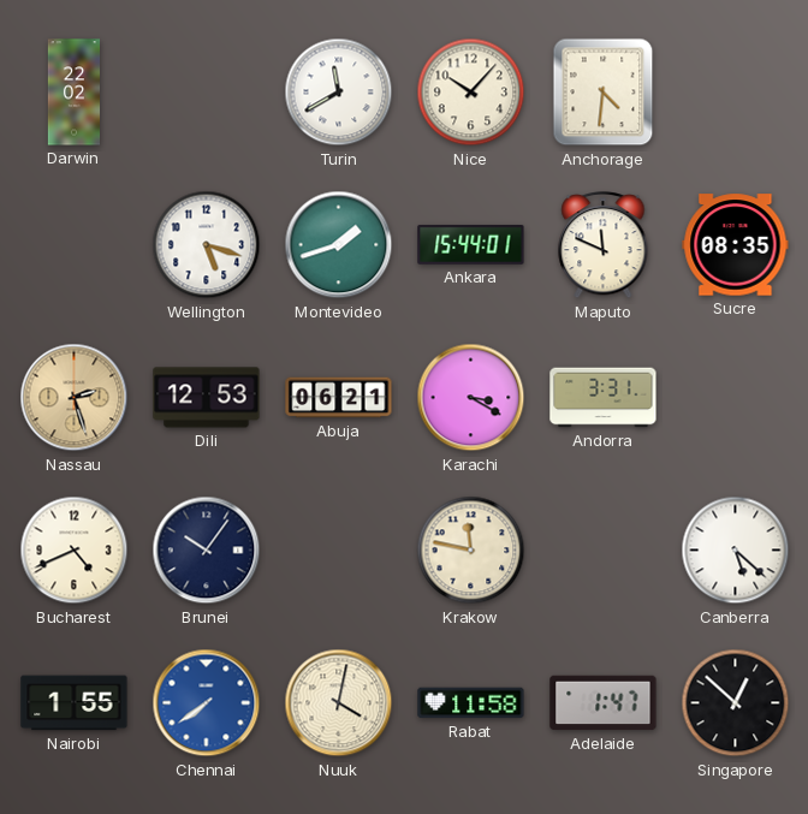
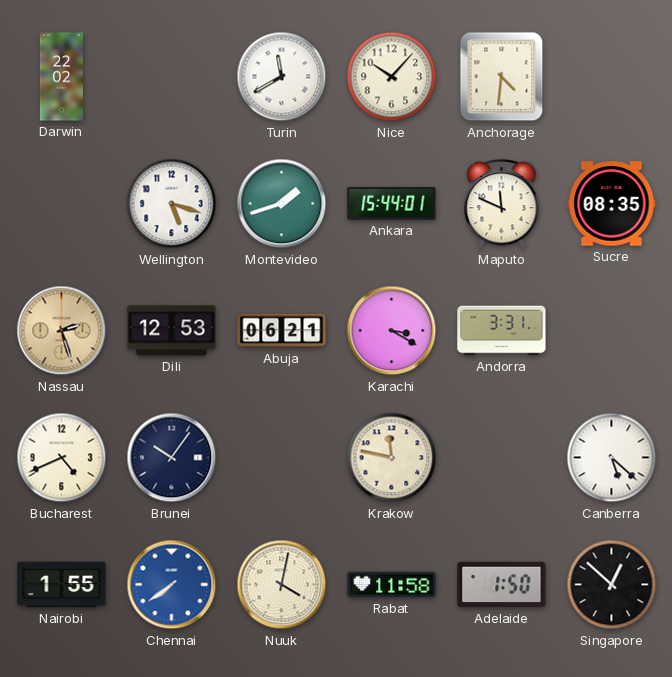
Adelaide: 1:47 -> 1:50 (502, 585)
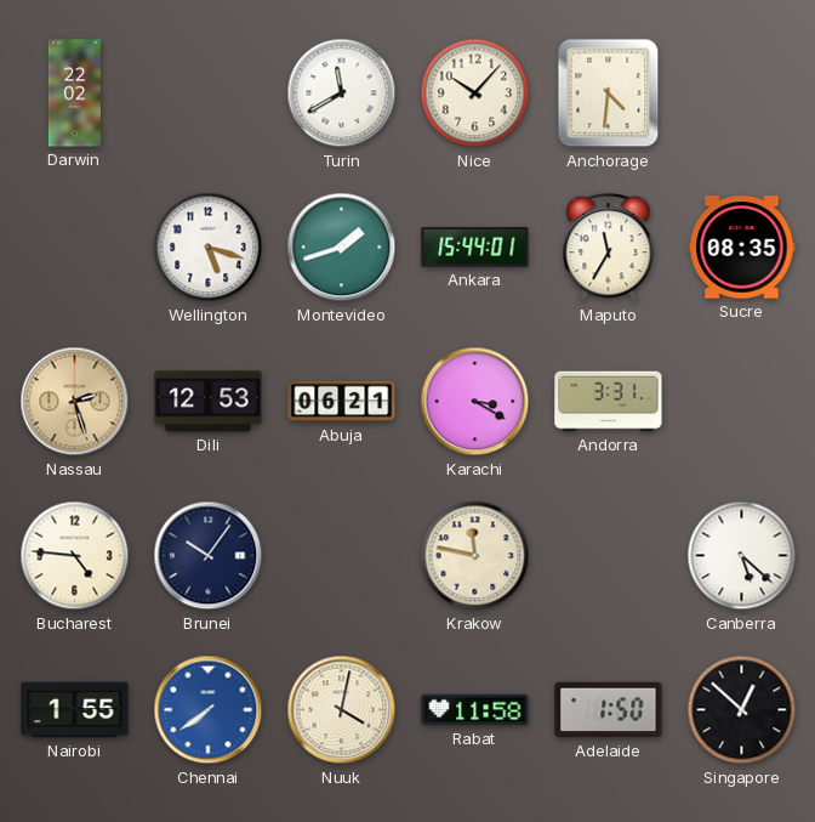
Maputo: 11:49 -> 11:35 (609, 248)
Bucharest: 4:41 -> 4:46 (75, 556)
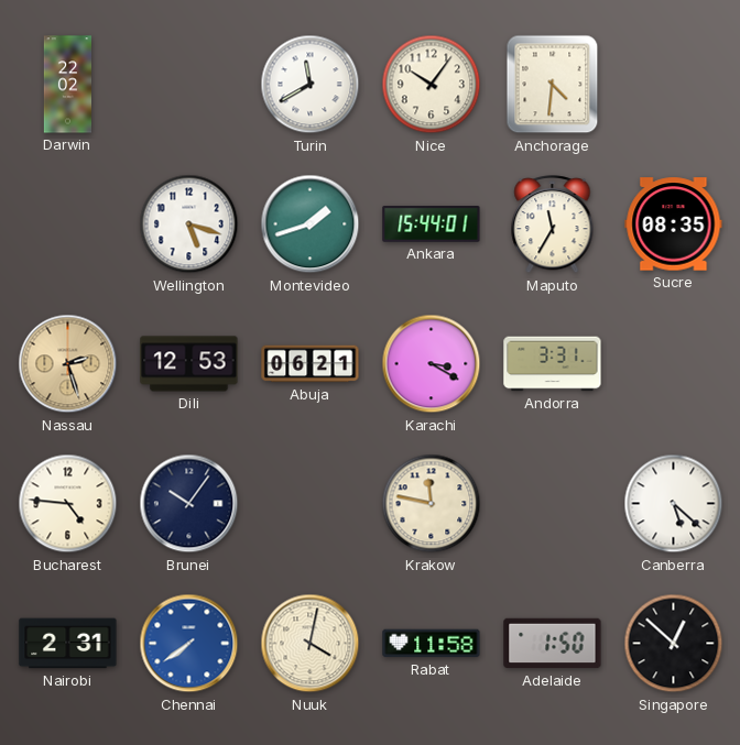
Nice: 10:07 -> 10:06 (432, 85)
Nairobi: 1:55 -> 2:31 (68, 644)
